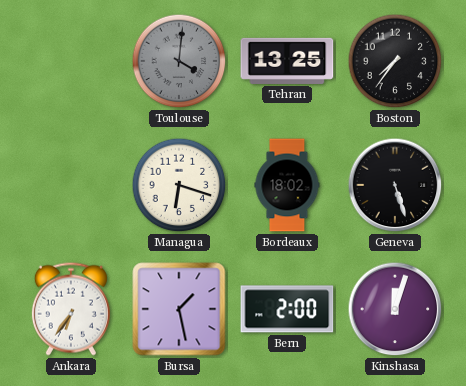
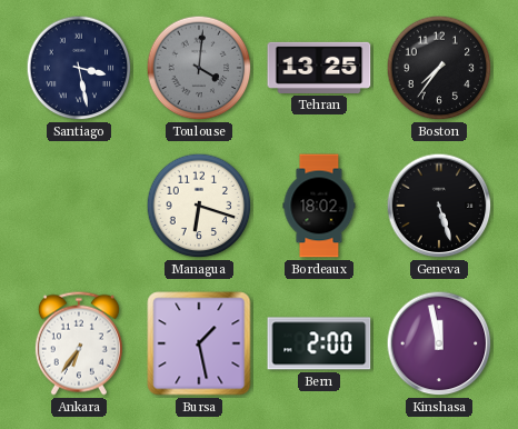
Santiago: none -> 3:28 (79, 68)
Kinshasa: 12:03 -> 11:58 (439, 343)
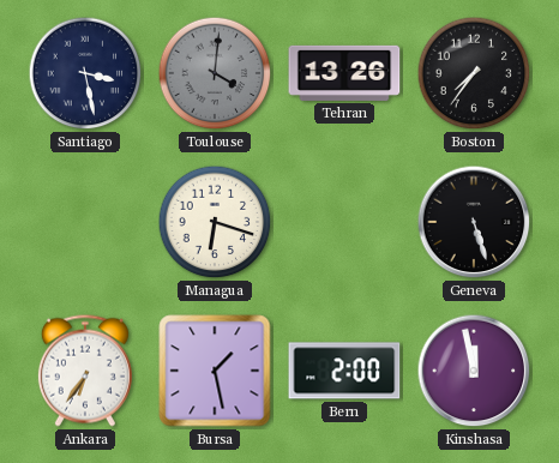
Tehran: 13:25 -> 13:26 (344, 73)
Bordeaux: 18:02 -> none (319, 206)
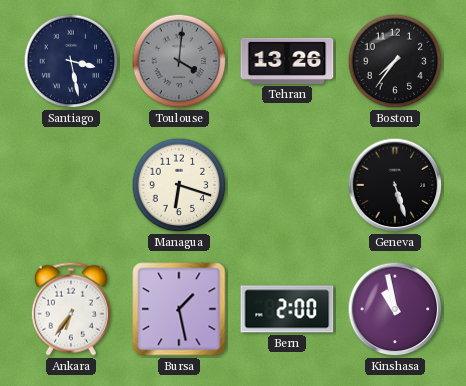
Kinshasa: 11:58 -> 10:58 (395, 309)
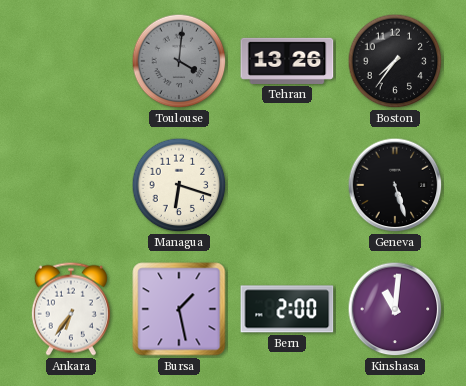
Santiago: 3:28 -> none (71, 61)
Kinshasa: 10:58 -> 11:01 (395, 309)
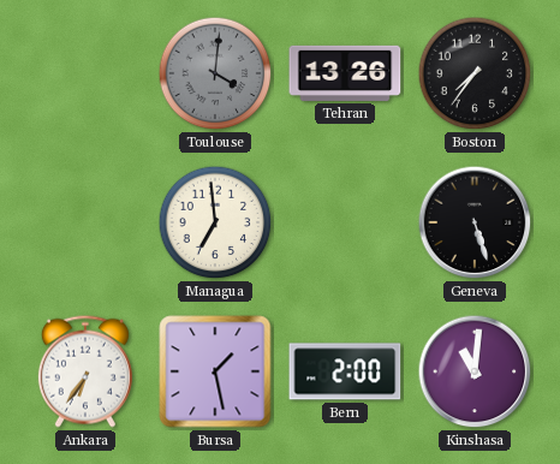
Managua: 6:18 -> 6:59 (215, 222)
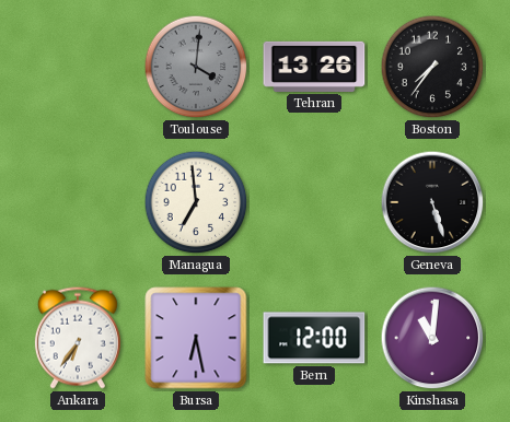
Bursa: 1:28 -> 6:28 (196, 338)
Bern: 2:00 -> 12:00 (314, 338)
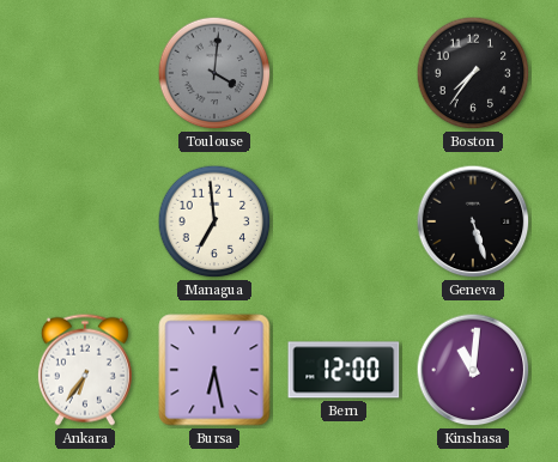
Tehran: 13:26 -> none (314, 67)
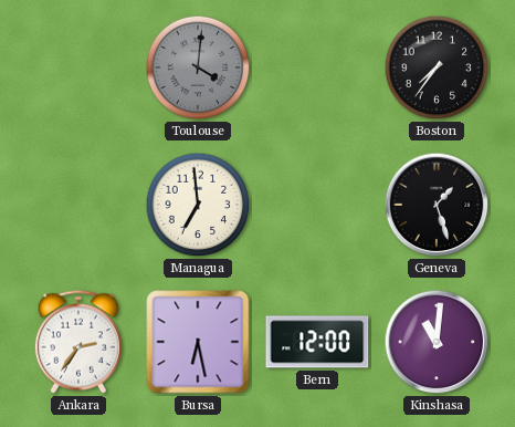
Geneva: 5:27 -> 1:27 (437, 205)
Ankara: 6:36 -> 2:36 (78, 342)
